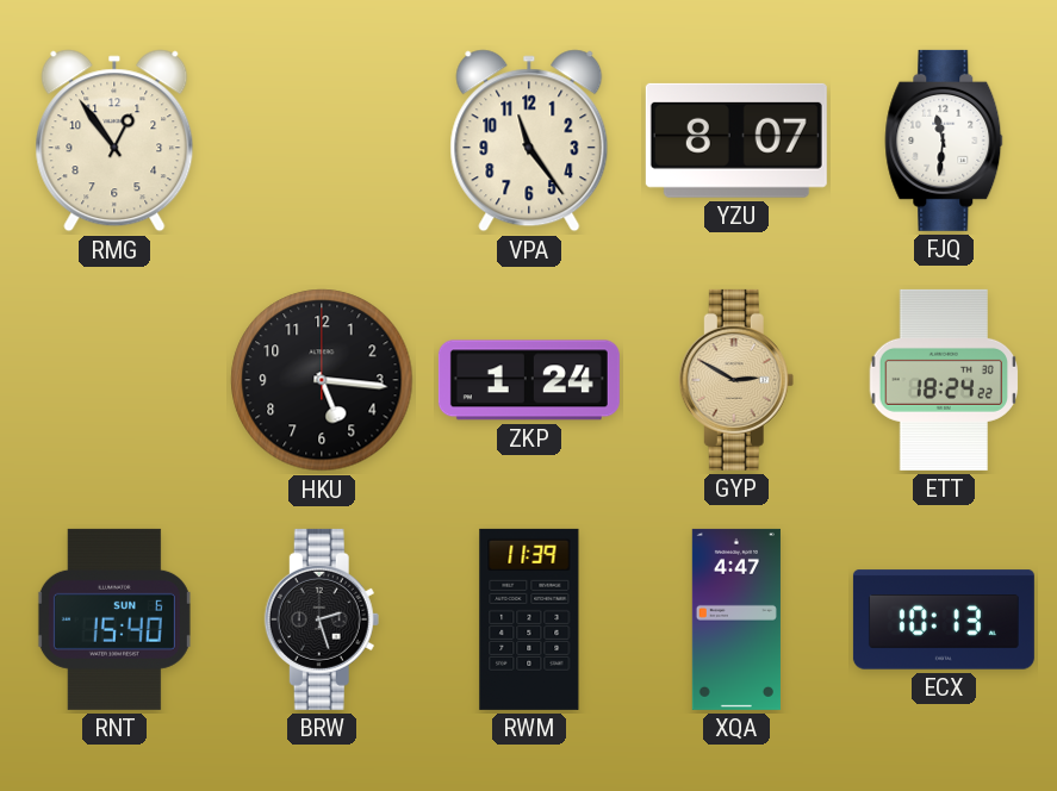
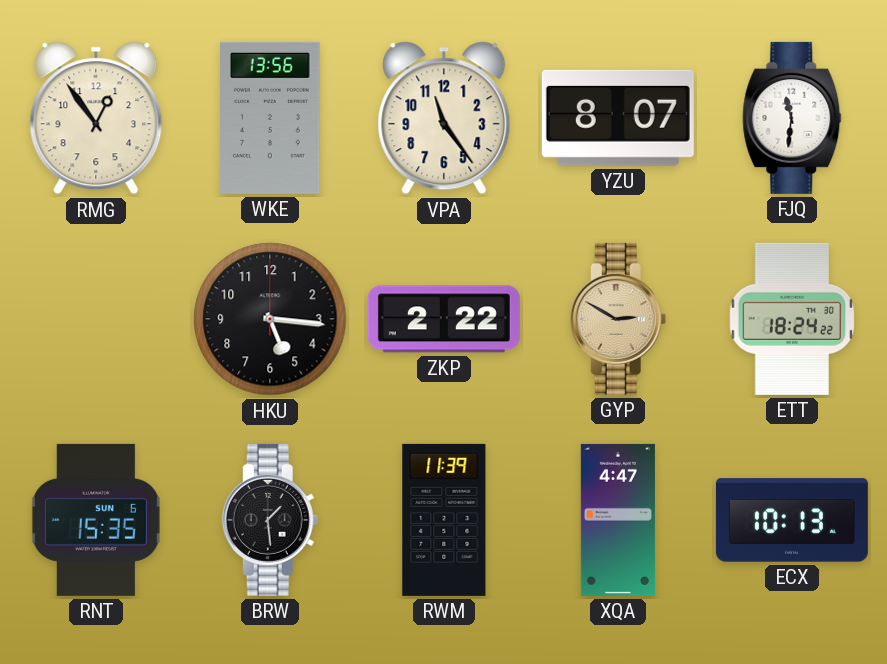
WKE: none -> 13:56 (270, 118)
ZKP: 1:24 -> 2:22 (444, 319)
RNT: 15:40 -> 15:35 (96, 520)
BRW: 2:27 -> 1:29 (270, 520)
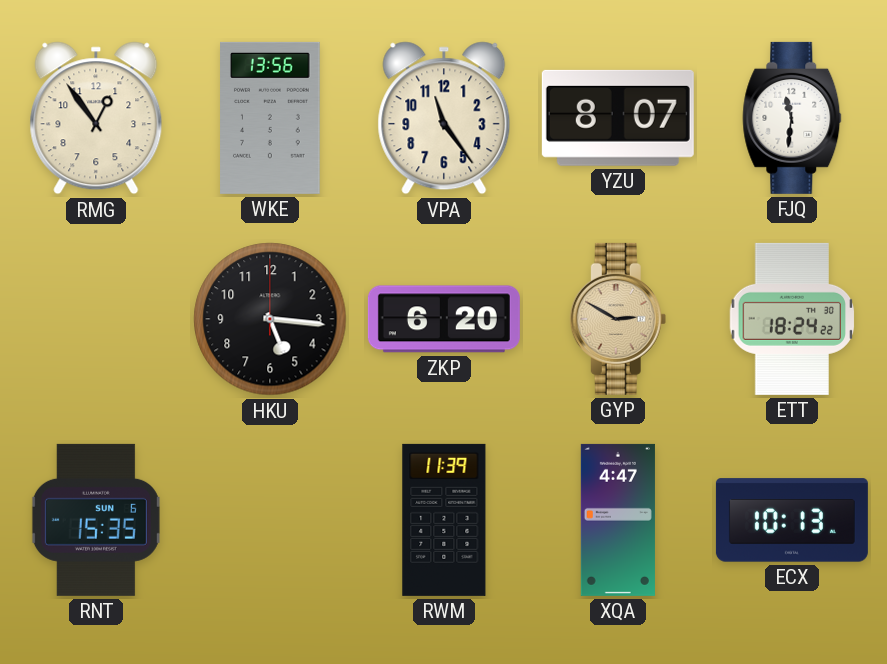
ZKP: 2:22 -> 6:20 (444, 319)
BRW: 1:29 -> none (270, 520)
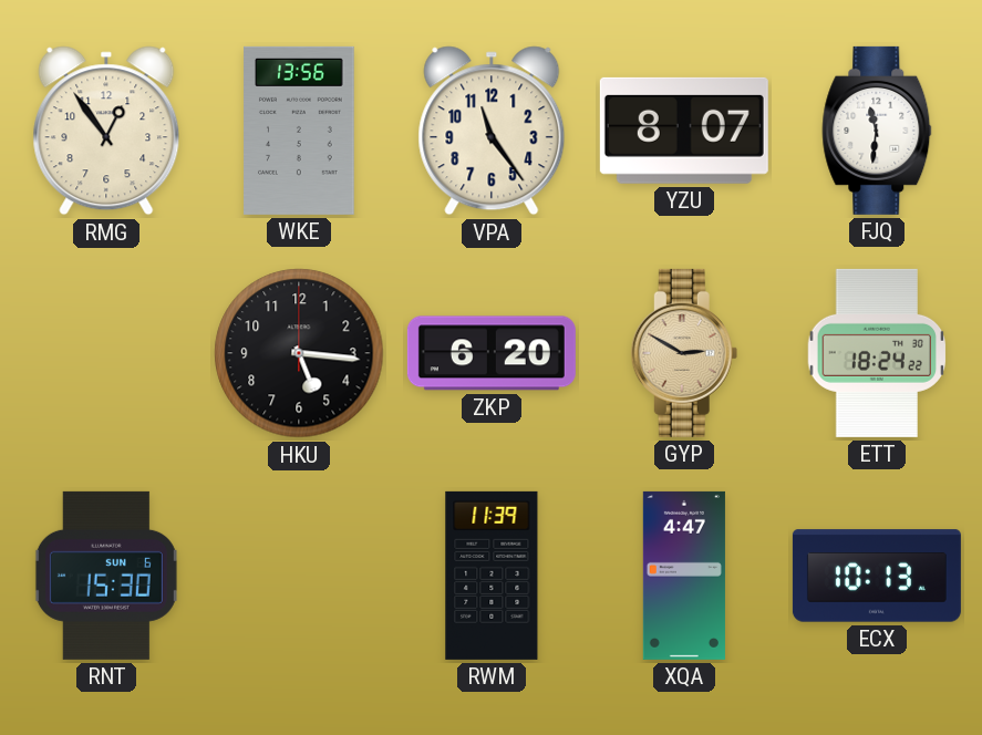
RNT: 15:35 -> 15:30 (106, 576)
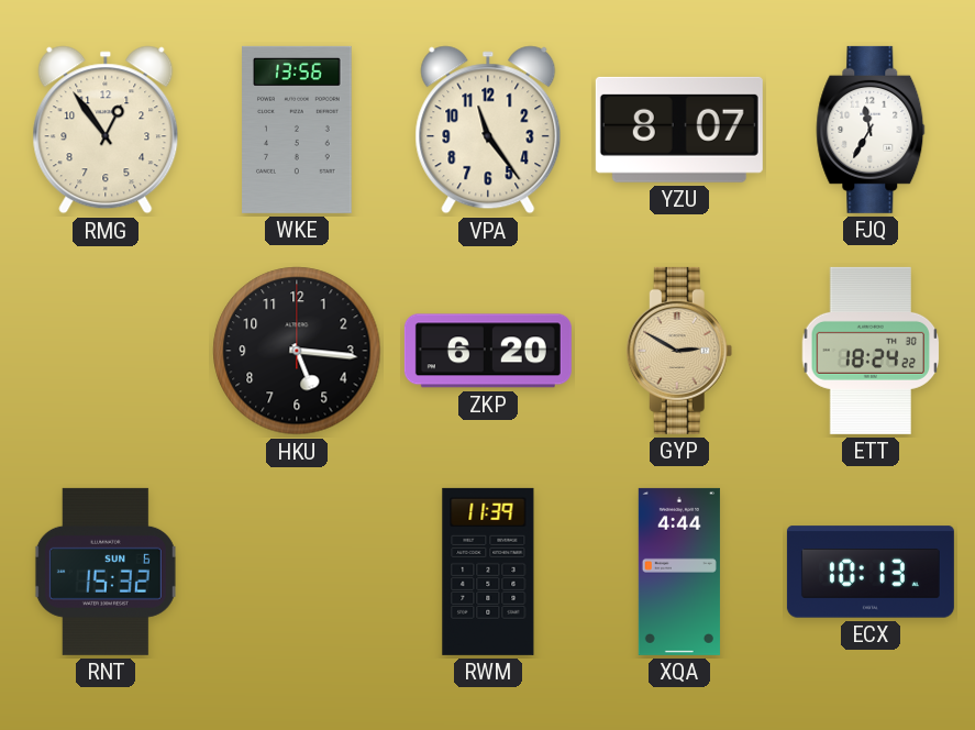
FJQ: 11:31 -> 11:35 (871, 130)
RNT: 15:30 -> 15:32 (106, 572)
XQA: 4:47 -> 4:44 (679, 572)
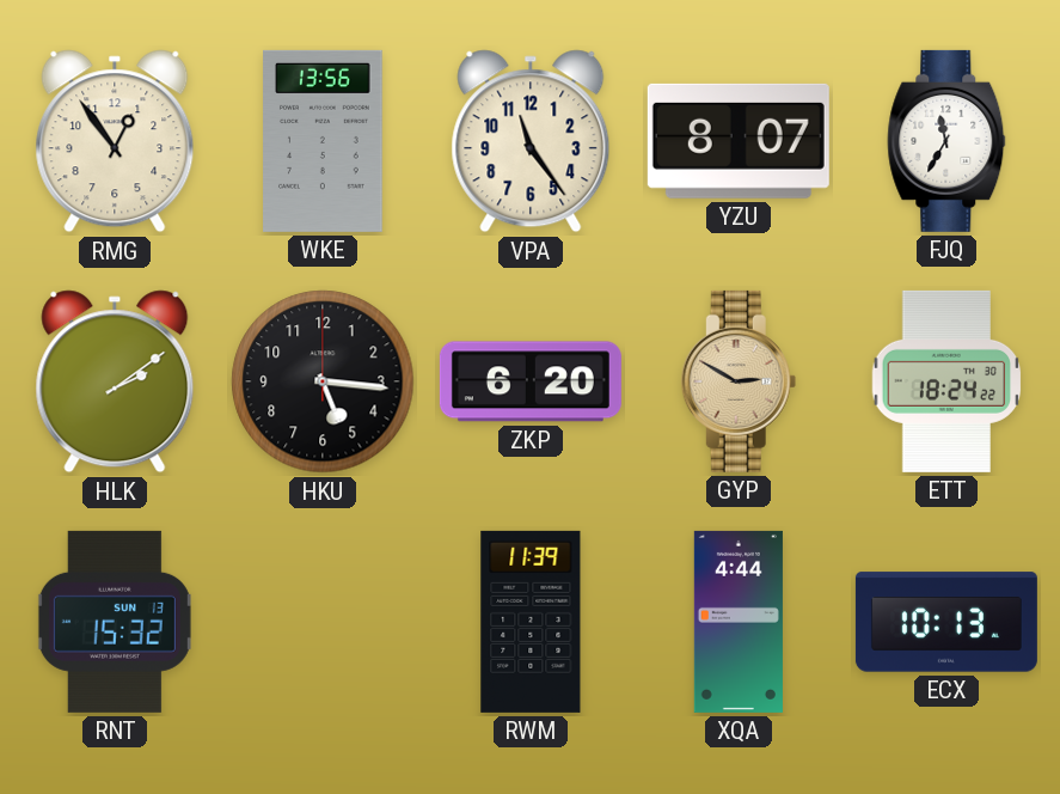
HLK: none -> 2:09 (115, 381)
RNT date: SUN 6 -> SUN 13 (115, 622)
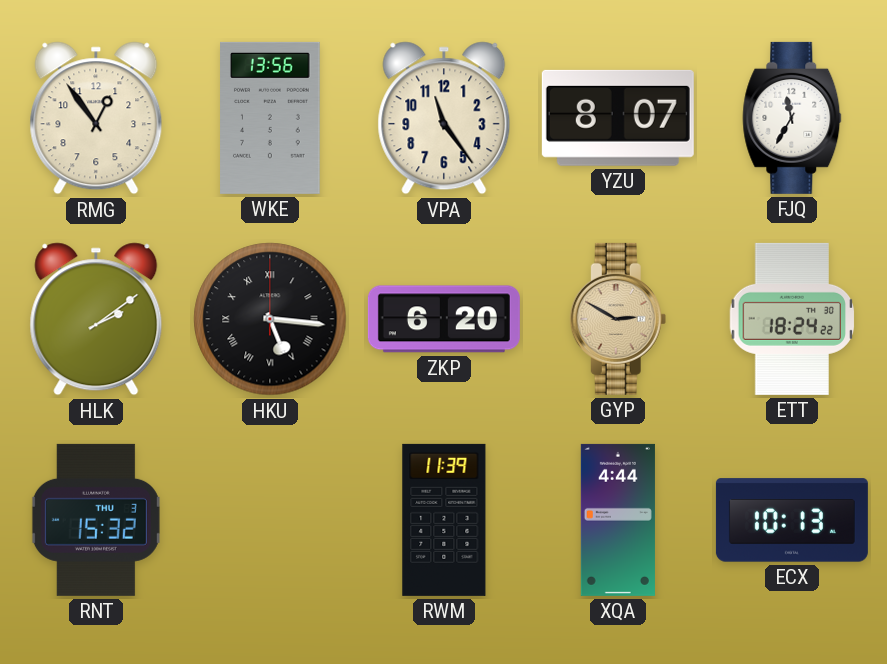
HKU numerals: Arabic -> Roman (270, 319)
RNT date: SUN 13 -> THU 3 (96, 520)
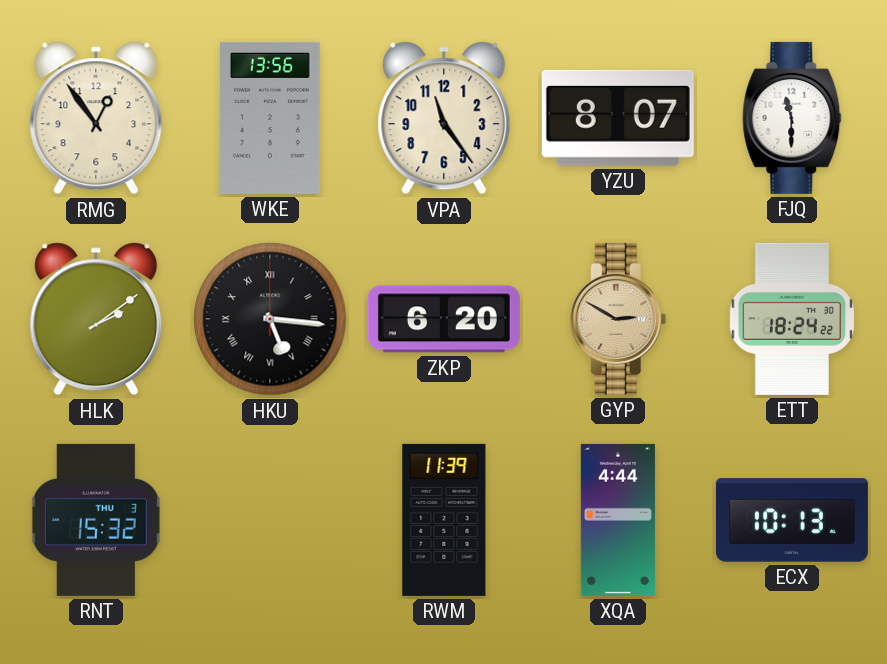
FJQ: 11:35 -> 11:30 (792, 118)
